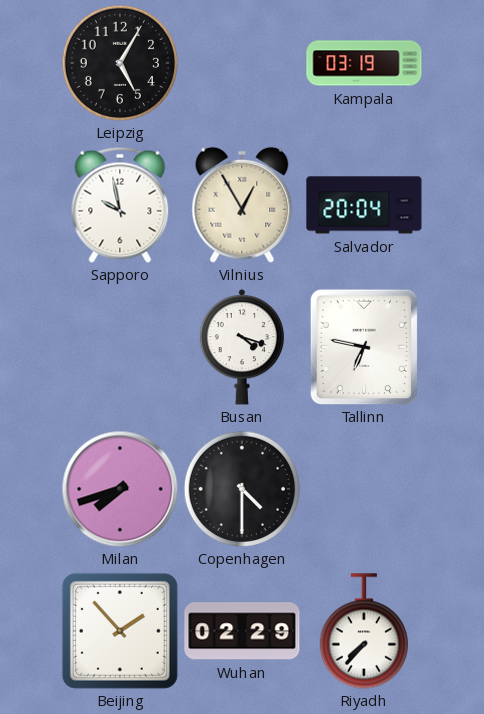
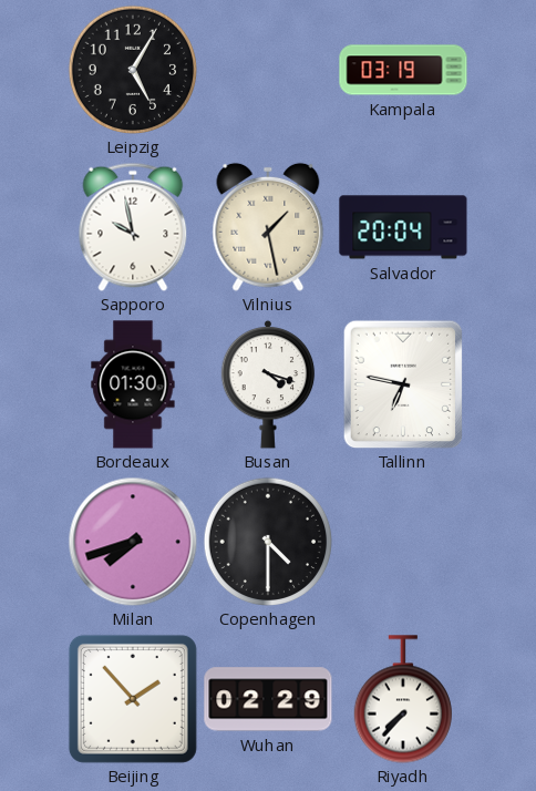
Vilnius: 12:55 -> 1:28 (268, 227)
Bordeaux: none -> 01:30 (133, 384)
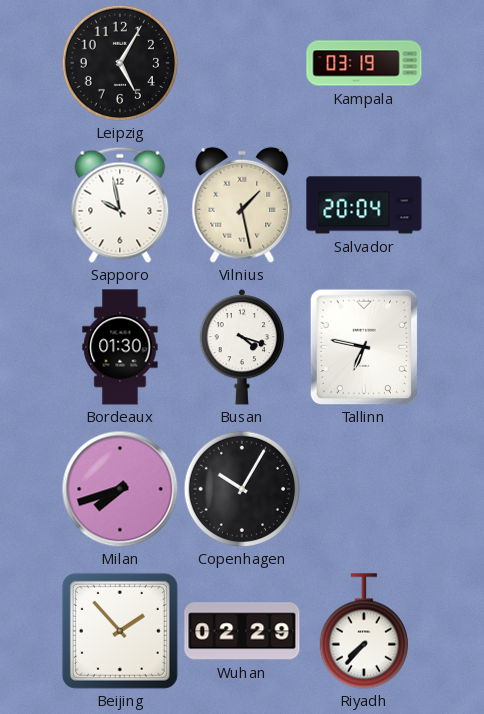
Copenhagen: 4:30 -> 10:05 (241, 488)
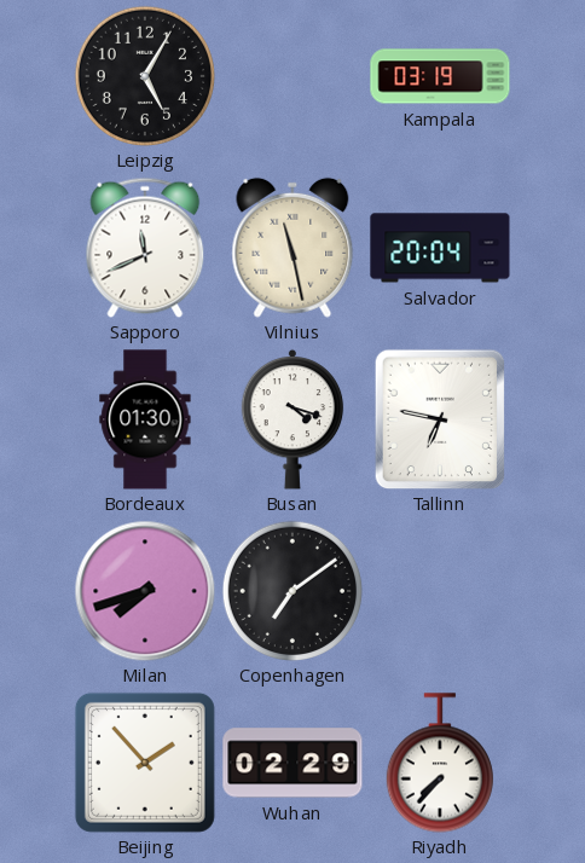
Sapporo: 9:58 -> 11:41 (145, 248)
Vilnius: 1:28 -> 11:28 (292, 248)
Copenhagen: 10:05 -> 7:09 (291, 590)
